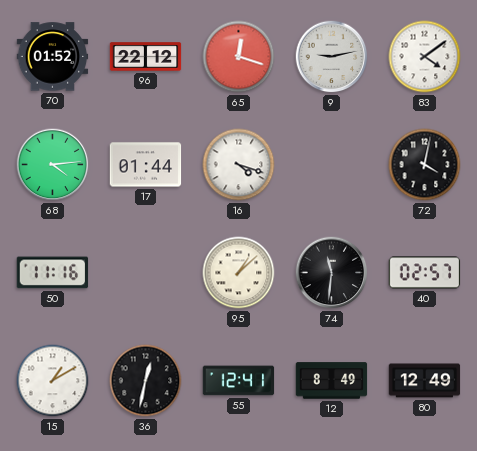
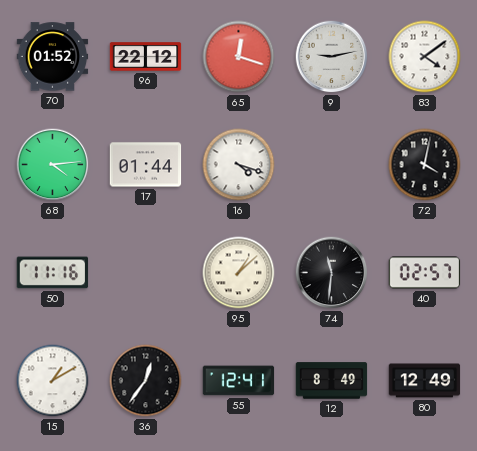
36: 12:32 -> 12:36 (146, 381)
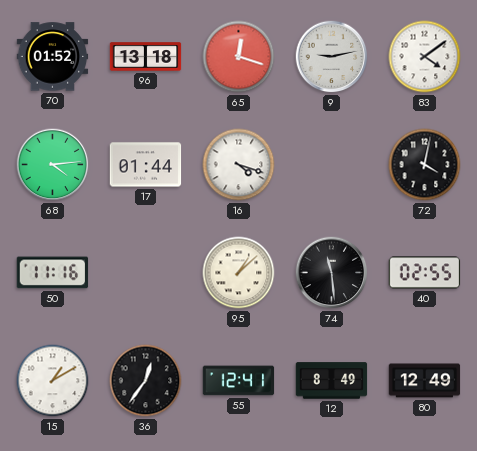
96: 22:12 -> 13:18 (146, 57)
74: 11:31 -> 11:29 (332, 273)
40: 02:57 -> 02:55 (425, 273)
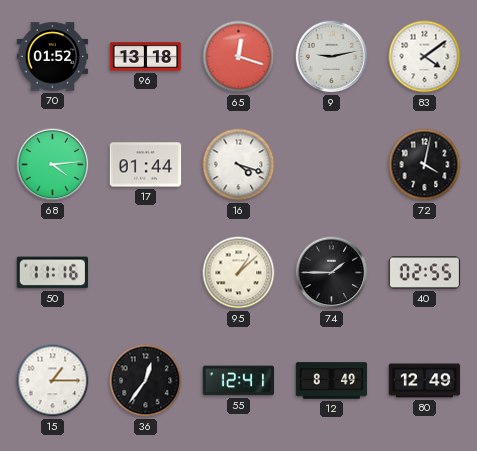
74: 11:29 -> 1:45 (332, 273)
15: 1:10 -> 1:15 (53, 381)
